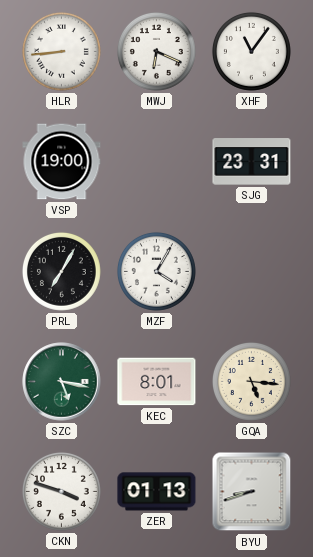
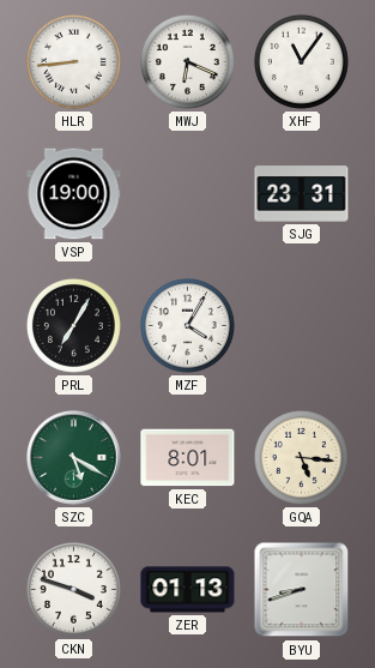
SZC: 5:17 -> 5:20 (74, 458)
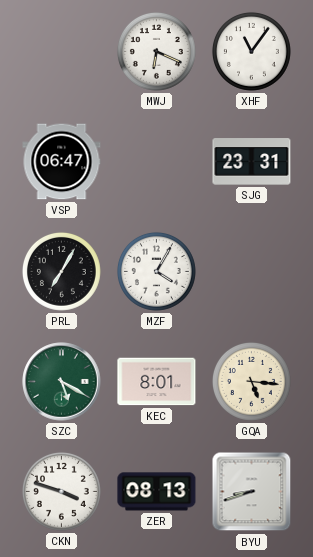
HLR: 8:44 -> none (73, 61)
VSP: 19:00 -> 06:47 (62, 162)
ZER: 01:13 -> 08:13 (157, 492)
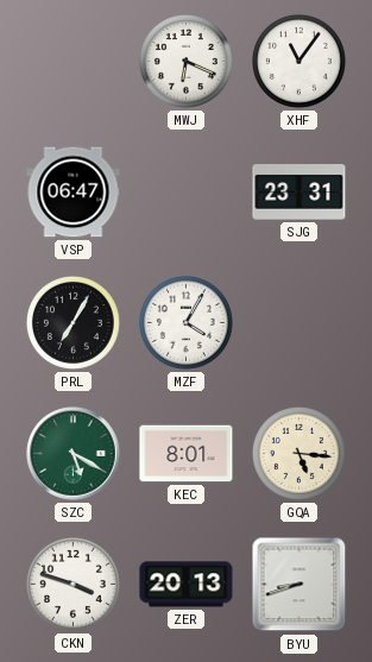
ZER: 08:13 -> 20:13 (187, 585)
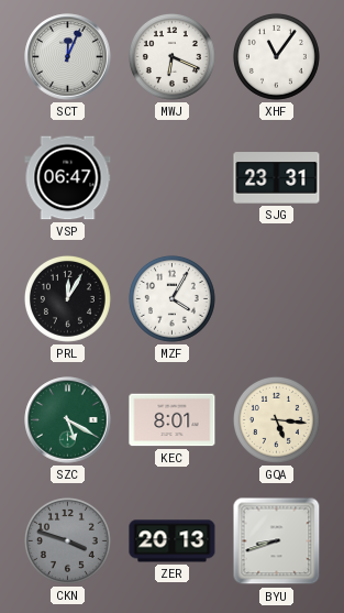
SCT: none -> 12:04 (68, 57)
PRL: 7:05 -> 12:05 (67, 298)
CKN dial: white -> grey (67, 540)
